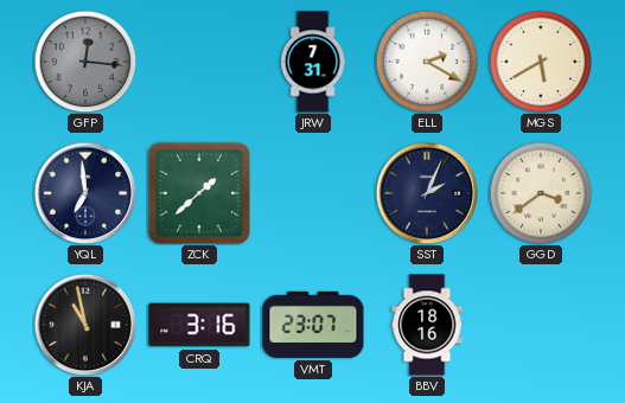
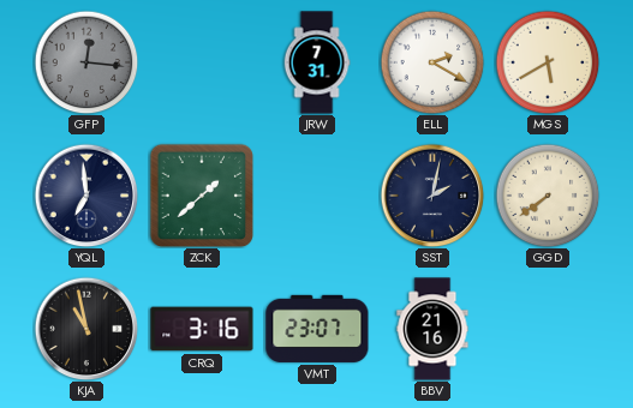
SST: 2:04 -> 2:02 (432, 196)
GGD: 3:39 -> 7:39 (548, 196)
BBV: 18:16 -> 21:16 (432, 329)
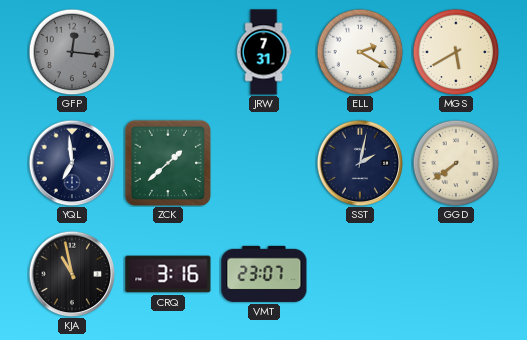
BBV: 21:16 -> none (432, 329)
